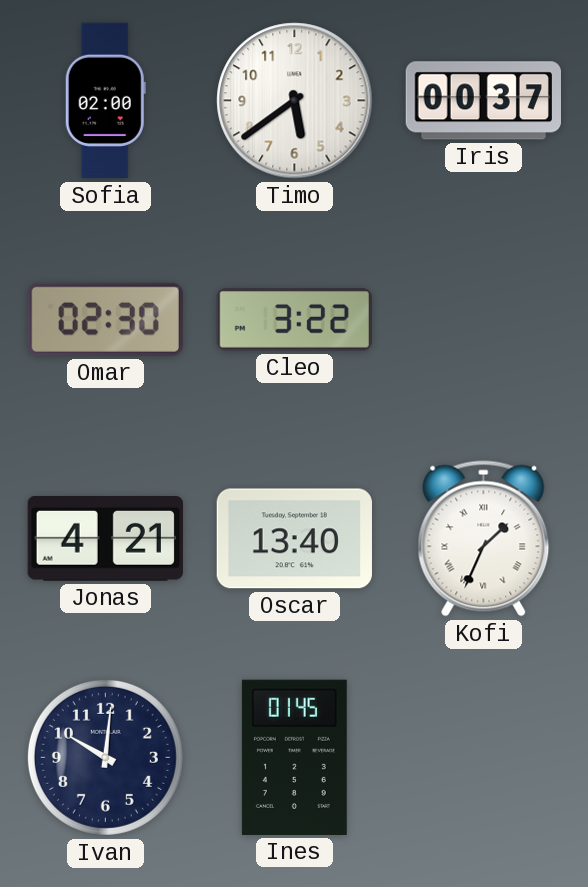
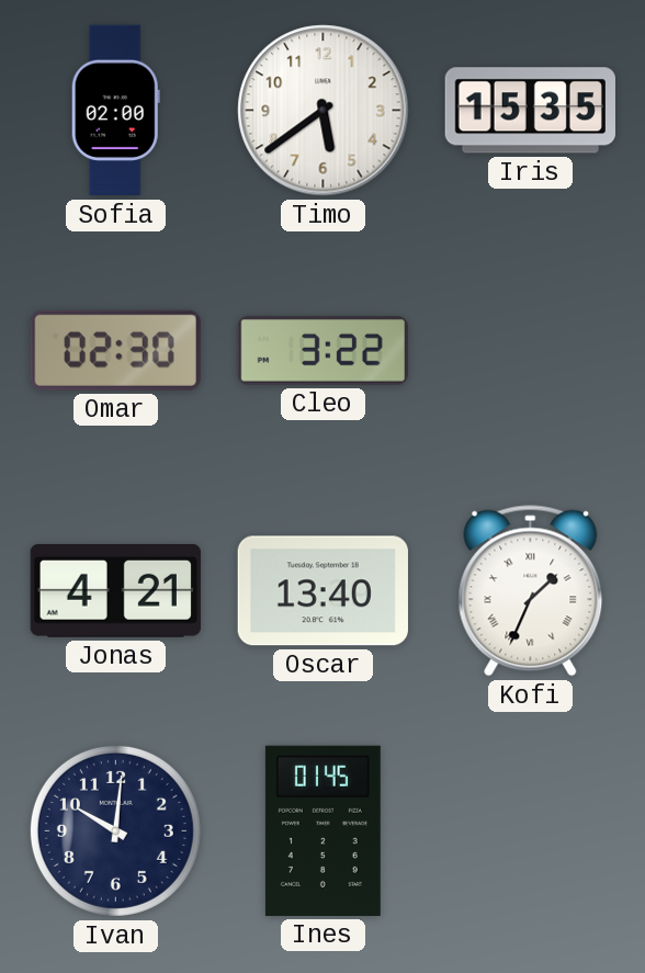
Iris: 00:37 -> 15:35 (530, 111)
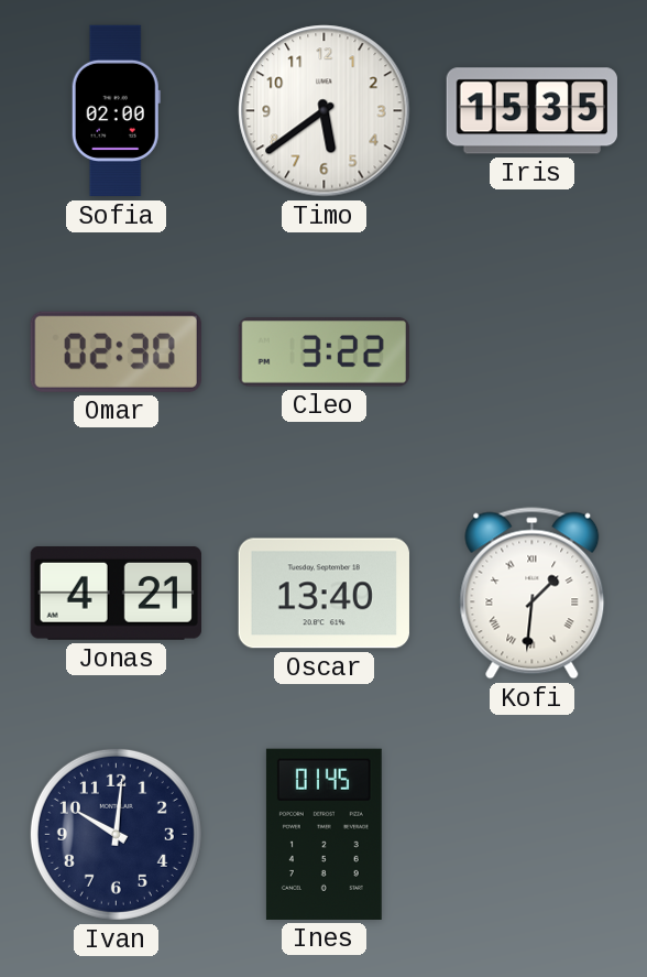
Kofi: 1:34 -> 1:31 (533, 594)
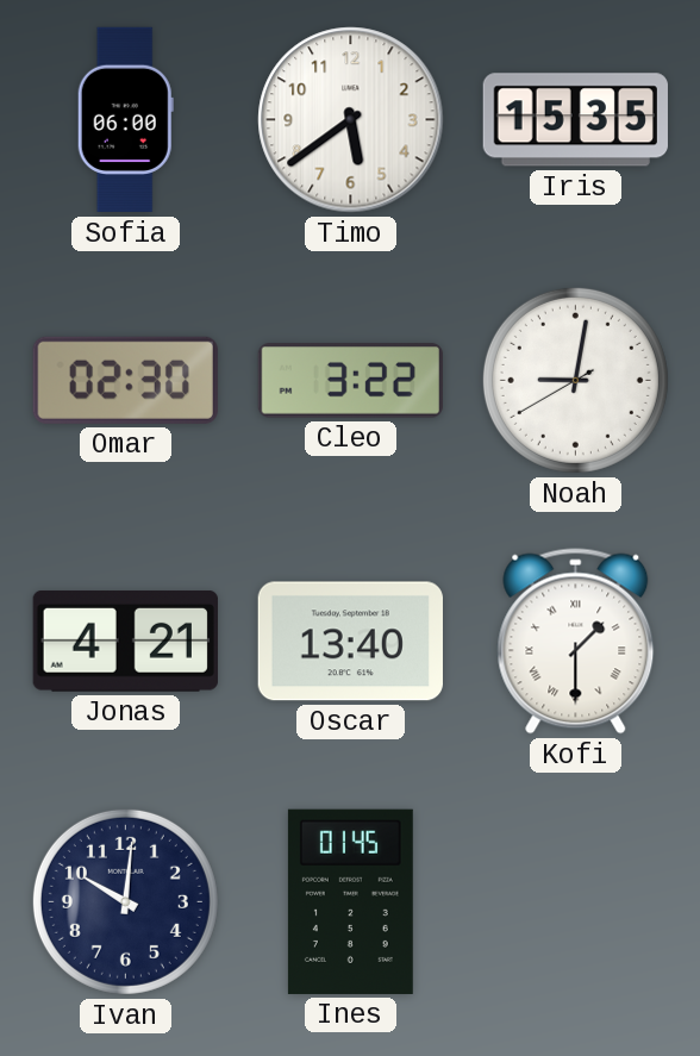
Sofia: 02:00 -> 06:00 (125, 120)
Noah: none -> 9:01 (575, 380)
Kofi: 1:31 -> 1:30 (576, 642)
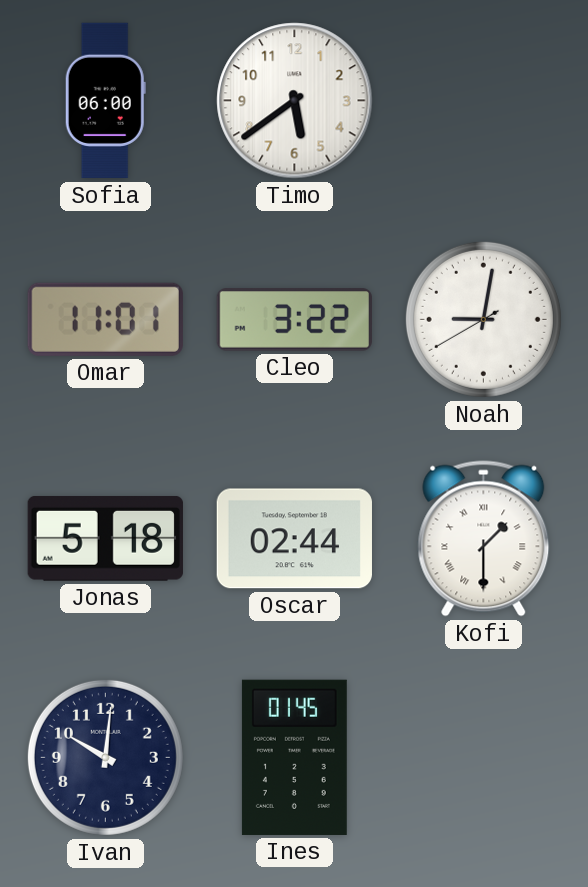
Iris: 15:35 -> none (575, 120)
Omar: 02:30 -> 11:01 (105, 319)
Jonas: 4:21 -> 5:18 (105, 538)
Oscar: 13:40 -> 02:44 (294, 539)
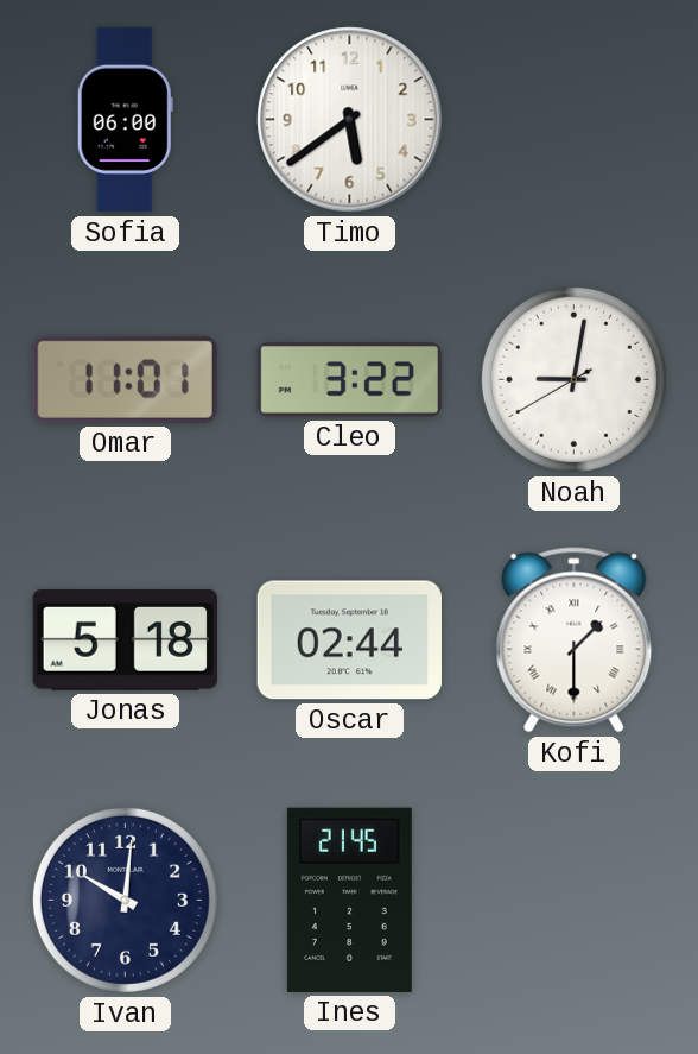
Ines: 01:45 -> 21:45 (349, 900)
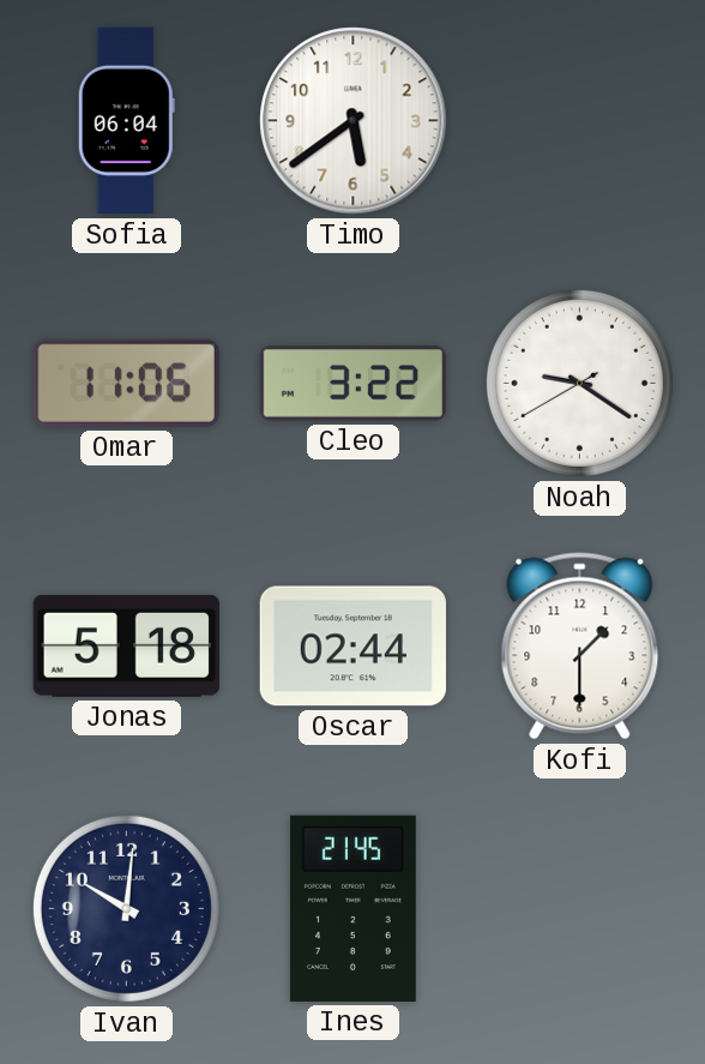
Sofia: 06:00 -> 06:04 (126, 121)
Omar: 11:01 -> 11:06 (126, 383)
Noah: 9:01 -> 9:20 (579, 383)
Kofi numerals: Roman -> Arabic (580, 647)
